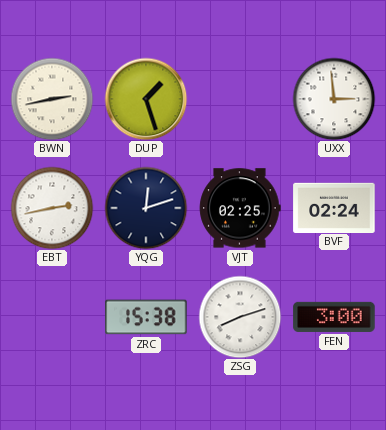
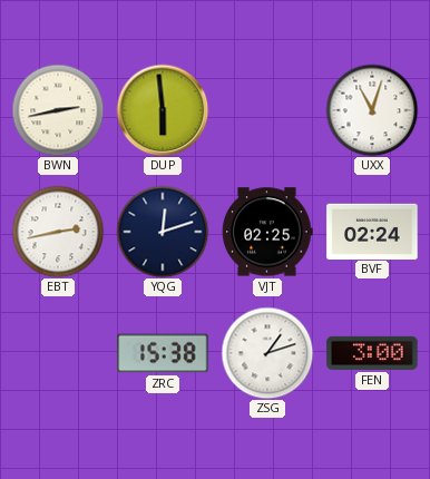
DUP: 1:27 -> 5:59 (163, 110)
UXX: 2:59 -> 11:03 (372, 110)
ZSG: 8:12 -> 1:12 (267, 353)
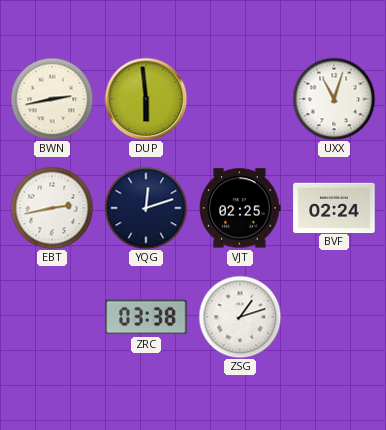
ZRC: 15:38 -> 03:38 (146, 317)
FEN: 3:00 -> none (372, 353)
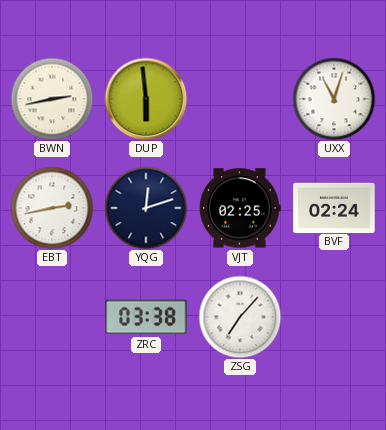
ZSG: 1:12 -> 7:07 (240, 317)
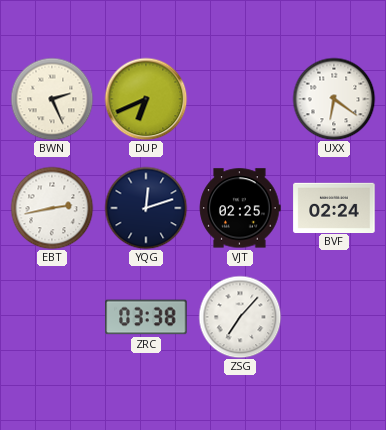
BWN: 2:43 -> 2:26 (52, 99)
DUP: 5:59 -> 6:41 (146, 99)
UXX: 11:03 -> 6:21 (334, 99)
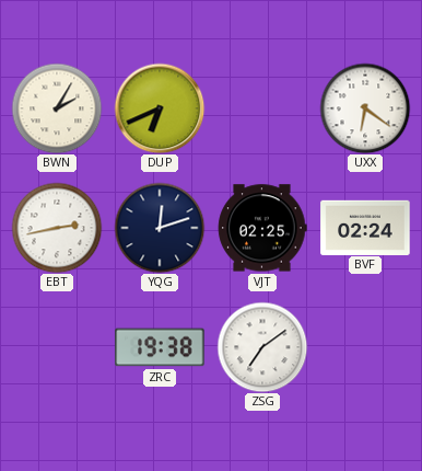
BWN: 2:26 -> 2:05 (57, 108)
ZRC: 03:38 -> 19:38 (160, 347)
ZSG: 7:07 -> 7:09 (262, 347)
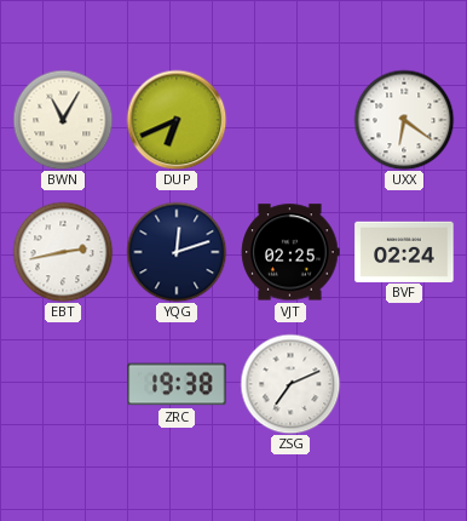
BWN: 2:05 -> 11:05 (63, 120)
ZSG: 7:09 -> 7:11 (290, 384)
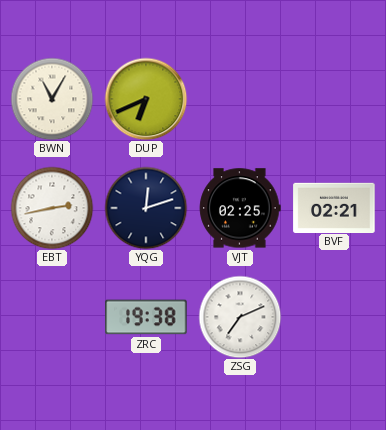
UXX: 6:21 -> none (404, 120)
BVF: 02:24 -> 02:21 (334, 207)
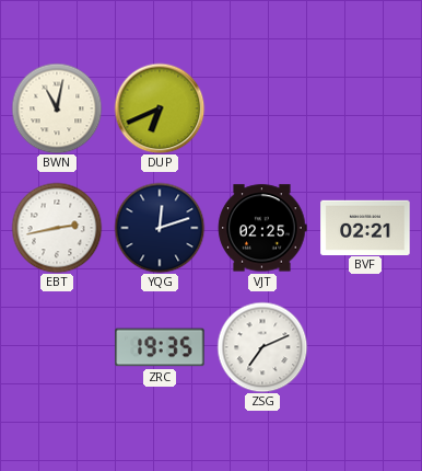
BWN: 11:05 -> 11:02 (57, 108)
ZRC: 19:38 -> 19:35 (160, 347)
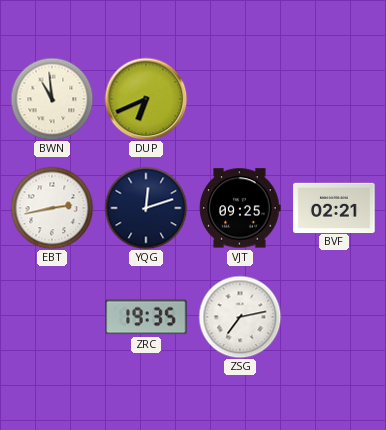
BWN: 11:02 -> 10:59 (52, 99)
VJT: 02:25 -> 09:25 (240, 208)
ZSG: 7:11 -> 7:13 (240, 317)
